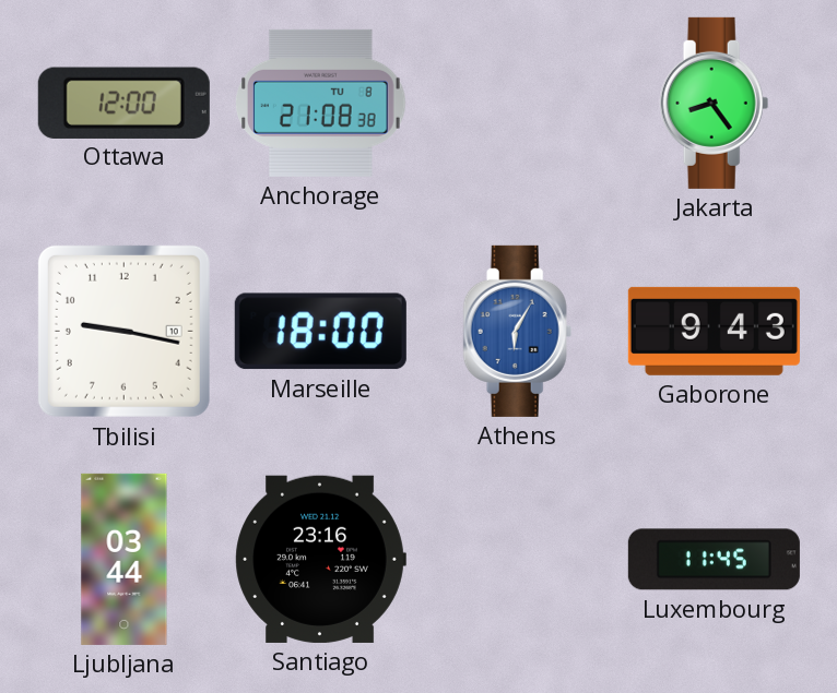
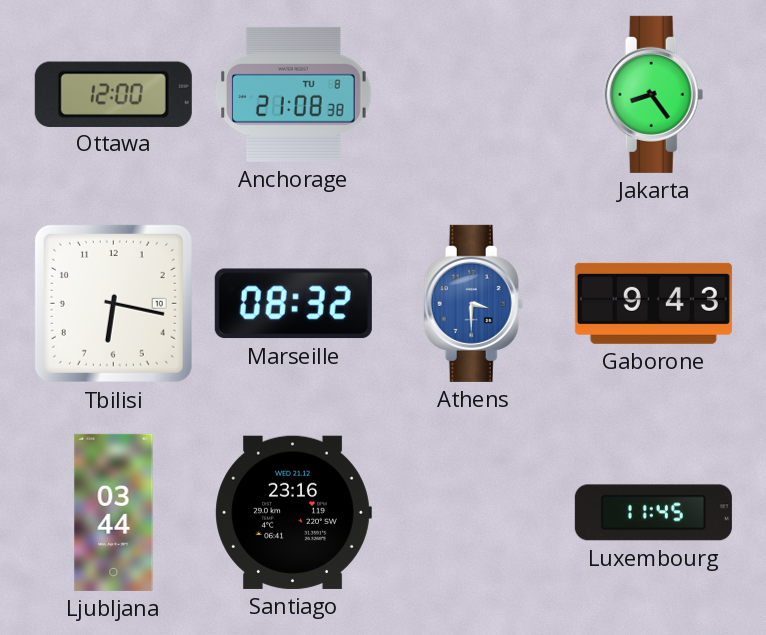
Tbilisi: 9:17 -> 6:17 (113, 303)
Marseille: 18:00 -> 08:32 (293, 304)
Athens: 6:05 -> 3:30 (474, 303)
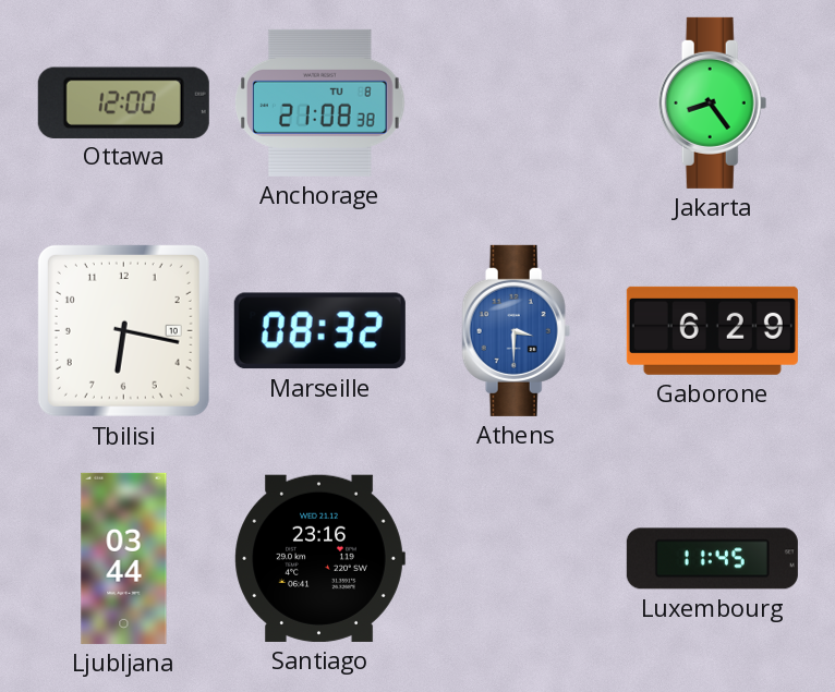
Gaborone: 9:43 -> 6:29 (712, 330)
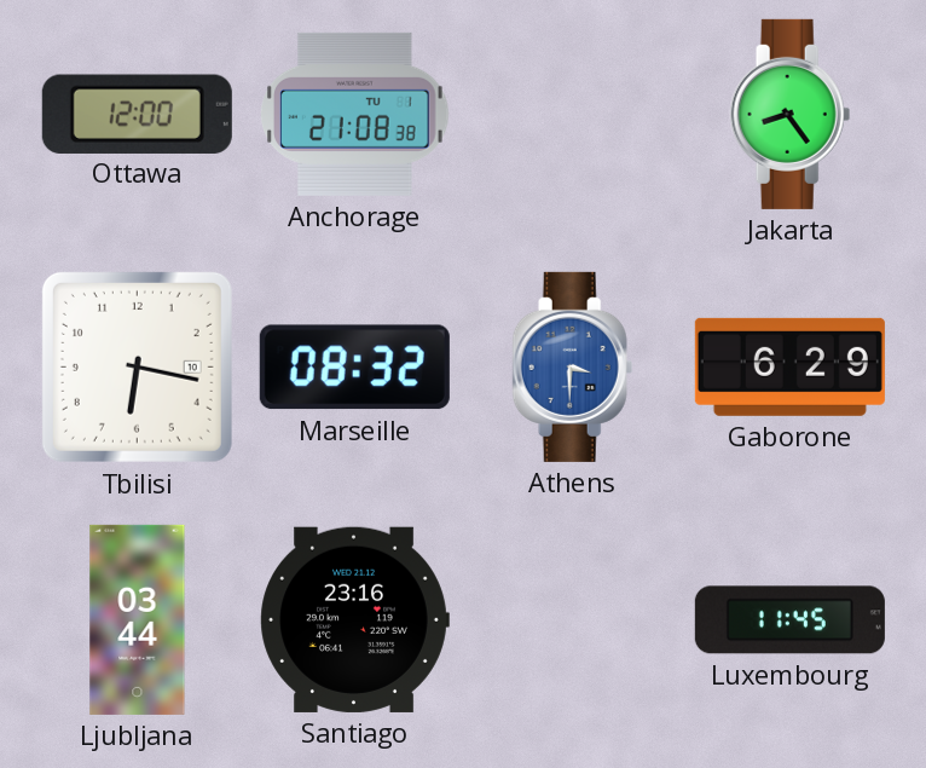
Anchorage date: TU 8 -> TU 1 (355, 114)
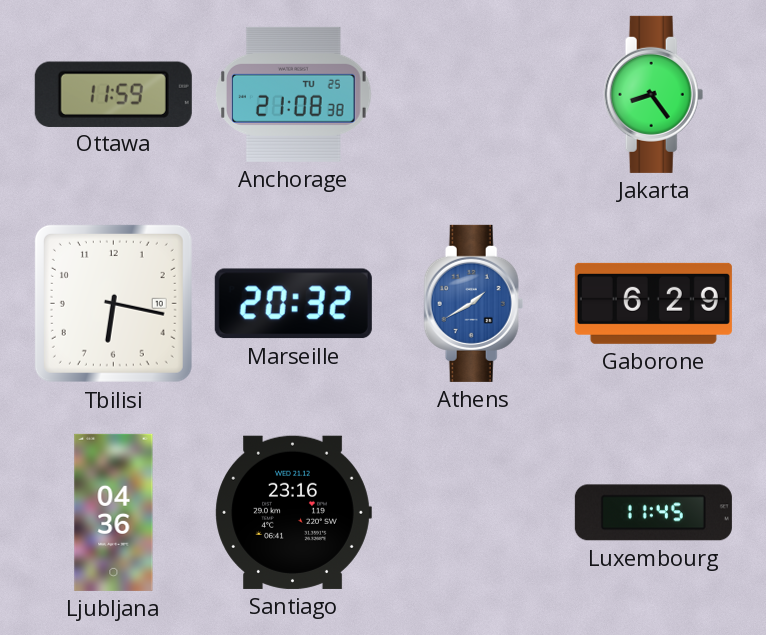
Ottawa: 12:00 -> 11:59 (113, 94)
Anchorage date: TU 1 -> TU 25 (294, 94)
Marseille: 08:32 -> 20:32 (293, 304)
Athens: 3:30 -> 1:40 (474, 303)
Ljubljana: 03:44 -> 04:36 (114, 512)
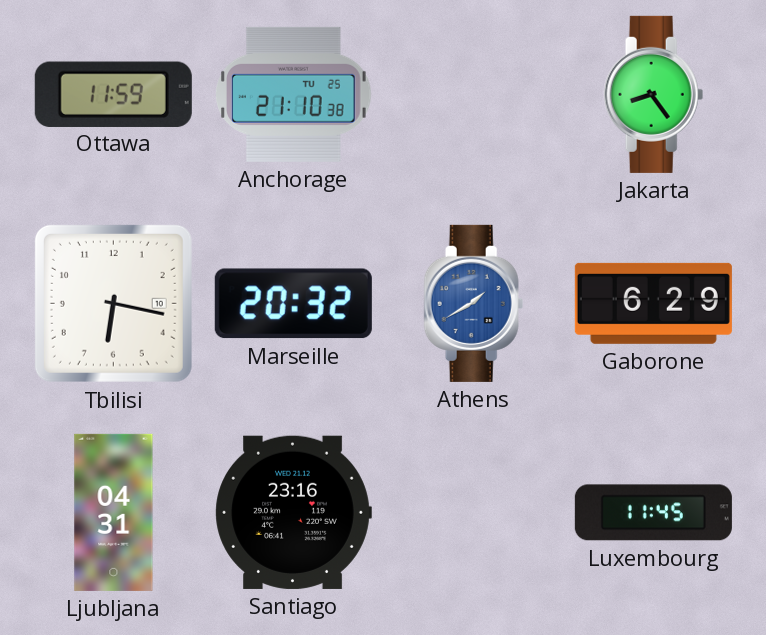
Anchorage: 21:08 -> 21:10 (294, 94)
Ljubljana: 04:36 -> 04:31 (114, 512)
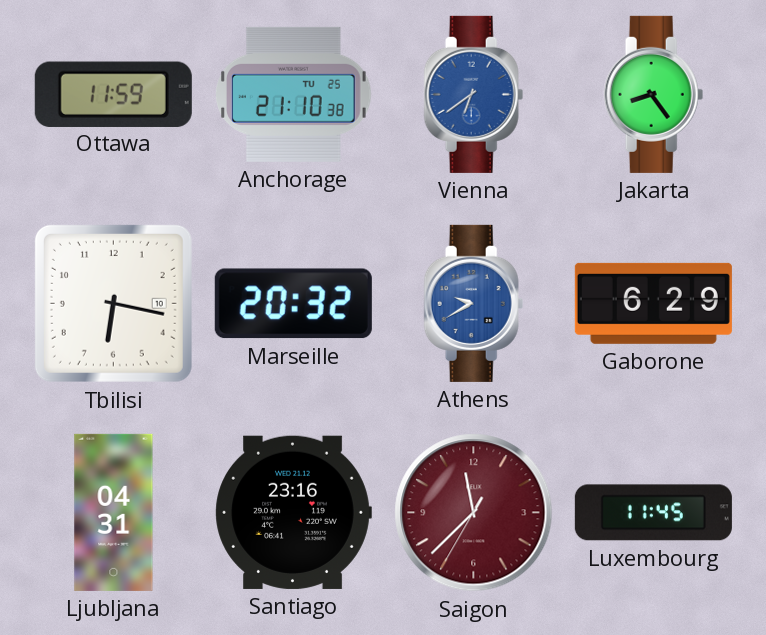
Vienna: none -> 6:39 (474, 94)
Athens: 1:40 -> 9:40 (474, 303)
Saigon: none -> 11:37 (474, 513)
